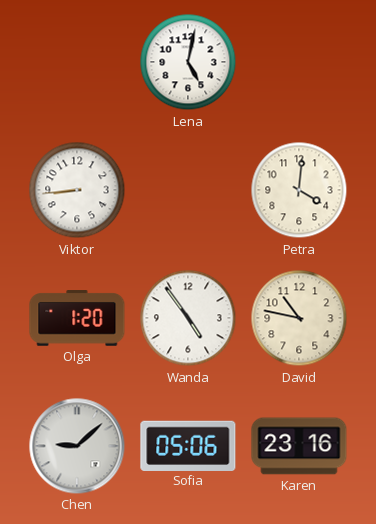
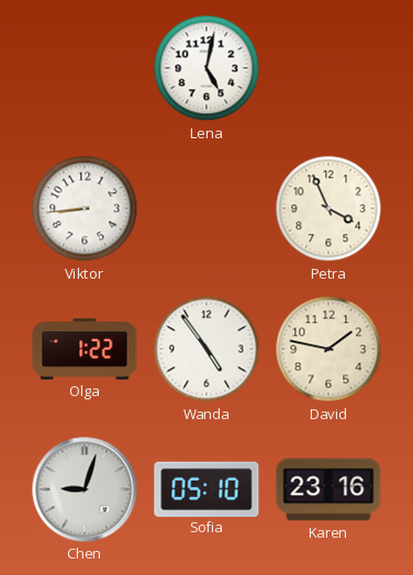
Petra: 4:01 -> 3:56 (328, 208)
Olga: 1:20 -> 1:22 (85, 349)
David: 10:47 -> 1:47 (328, 349)
Chen: 9:08 -> 9:03 (85, 489)
Sofia: 05:06 -> 05:10 (206, 488)
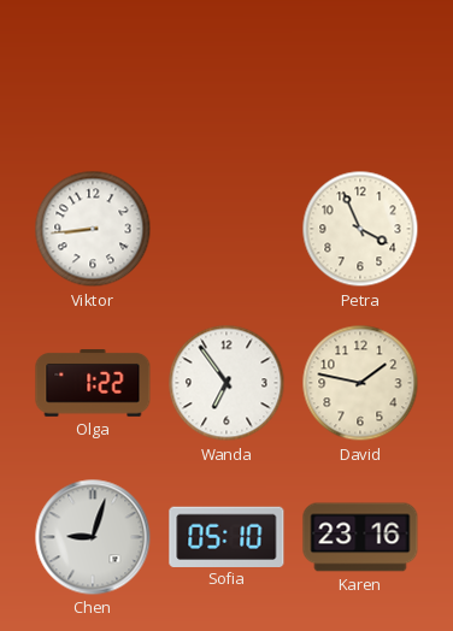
Lena: 5:02 -> none (206, 68)
Wanda: 4:54 -> 6:54 (226, 383)
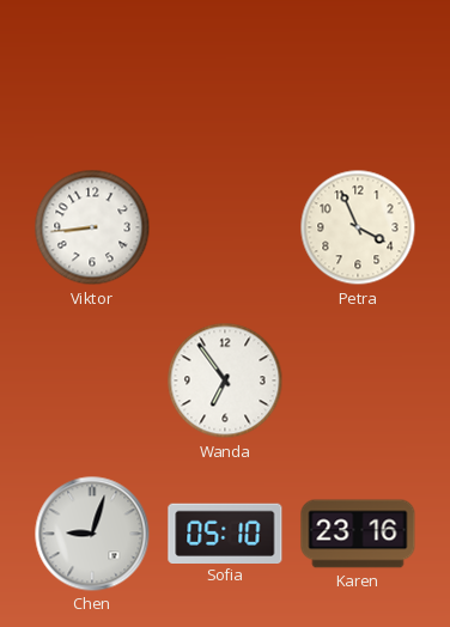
Olga: 1:22 -> none (93, 383)
David: 1:47 -> none (360, 383)
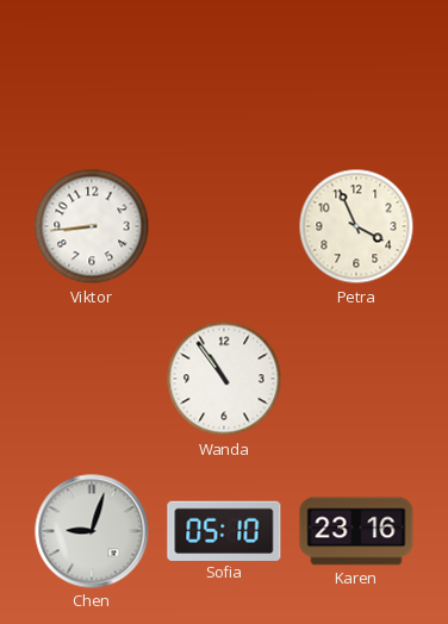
Wanda: 6:54 -> 10:54 (224, 379)
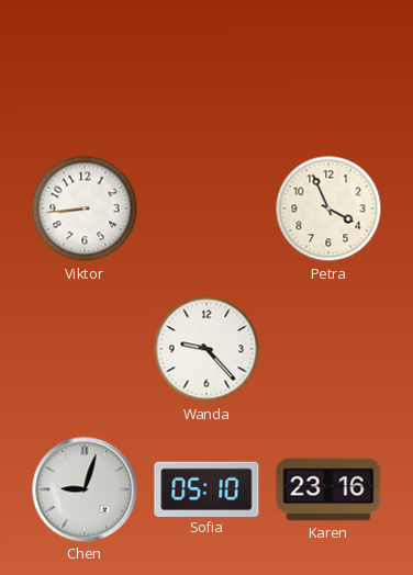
Wanda: 10:54 -> 9:23 (206, 349)
